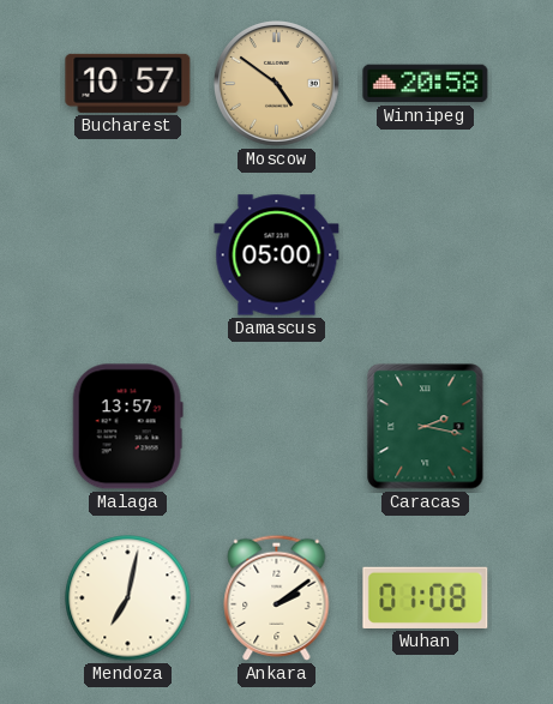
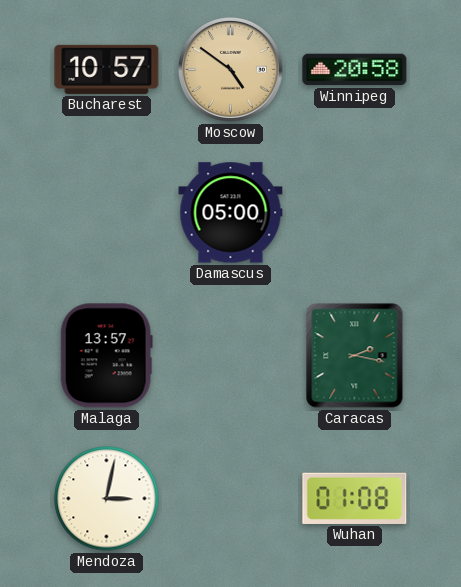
Mendoza: 7:02 -> 3:02 (107, 499)
Ankara: 2:09 -> none (277, 597)
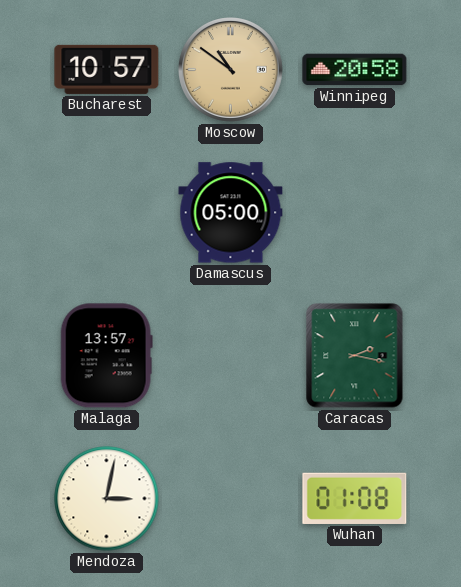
Moscow: 4:51 -> 10:51 (231, 70)
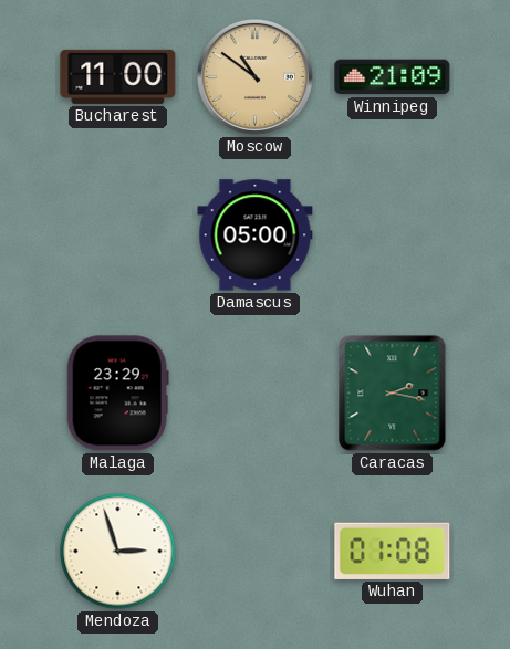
Bucharest: 10:57 -> 11:00 (118, 76)
Winnipeg: 20:58 -> 21:09 (393, 77)
Malaga: 13:57 -> 23:29 (117, 394)
Mendoza: 3:02 -> 2:57 (118, 552)
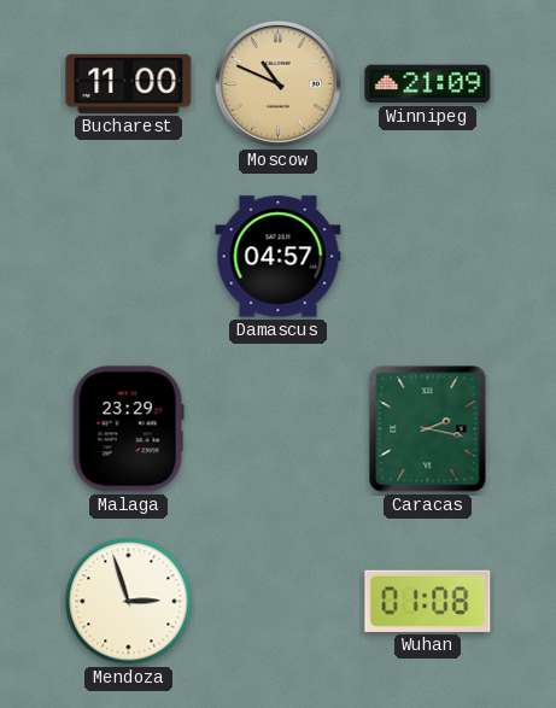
Moscow: 10:51 -> 10:49 (279, 84)
Damascus: 05:00 -> 04:57 (279, 257)
